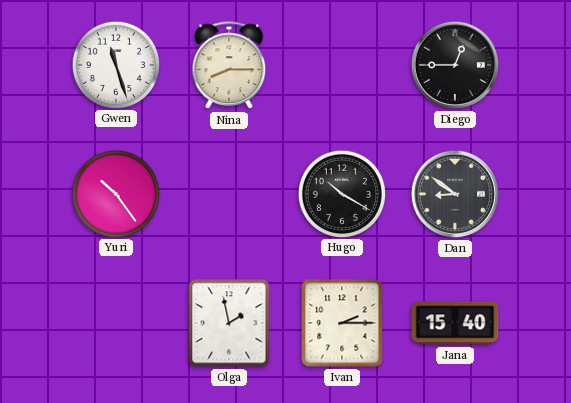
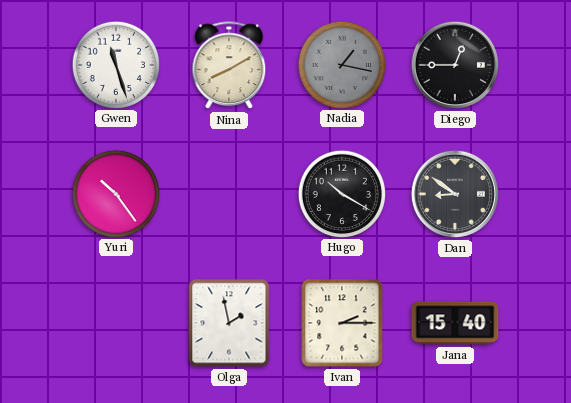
Nina: 8:15 -> 8:10 (229, 66)
Nadia: none -> 1:17 (341, 64)
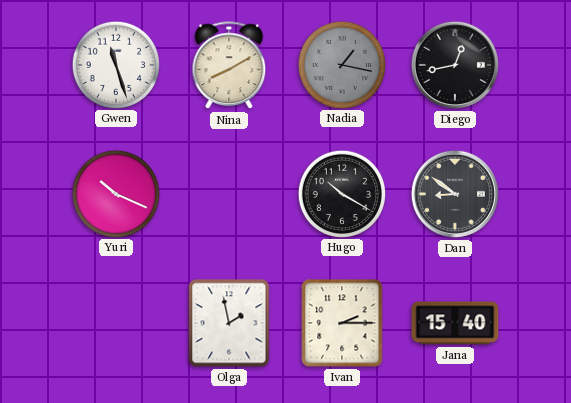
Diego: 12:45 -> 12:43 (455, 65)
Yuri: 10:24 -> 10:19 (115, 193)
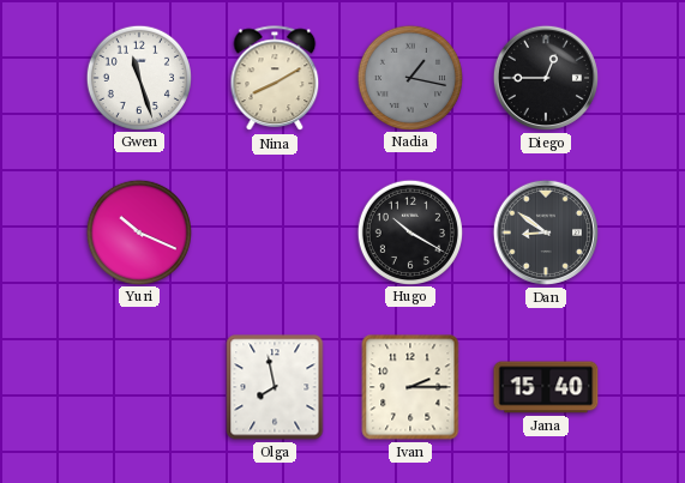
Diego: 12:43 -> 12:45 (546, 78)
Olga: 1:58 -> 7:58 (275, 387)
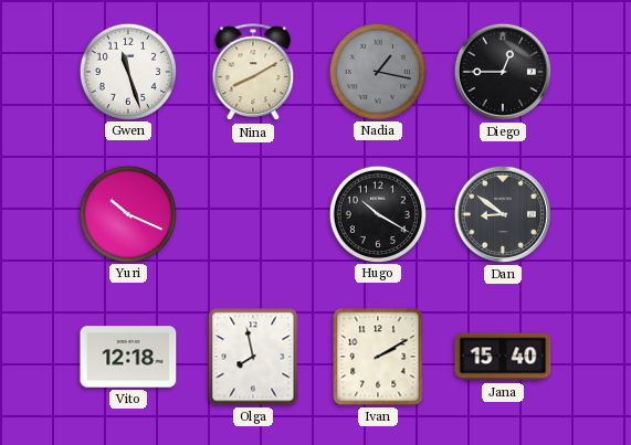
Vito: none -> 12:18 (128, 357)
Ivan: 2:15 -> 2:10 (378, 357)
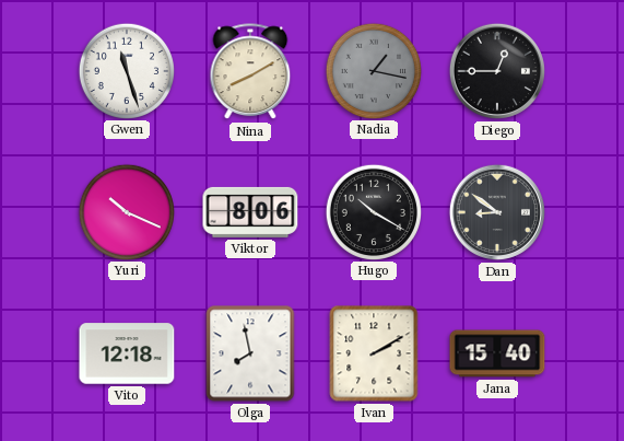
Viktor: none -> 8:06 (250, 212)
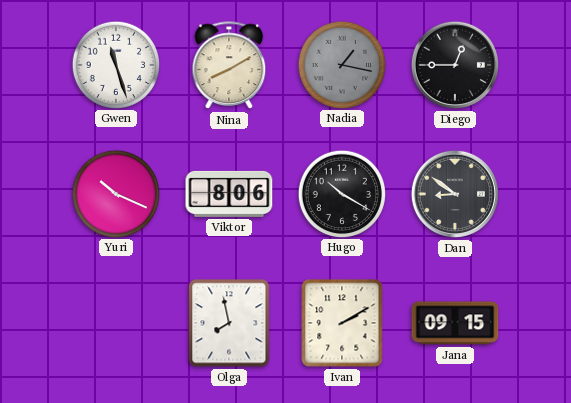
Vito: 12:18 -> none (127, 353)
Jana: 15:40 -> 09:15 (455, 323)
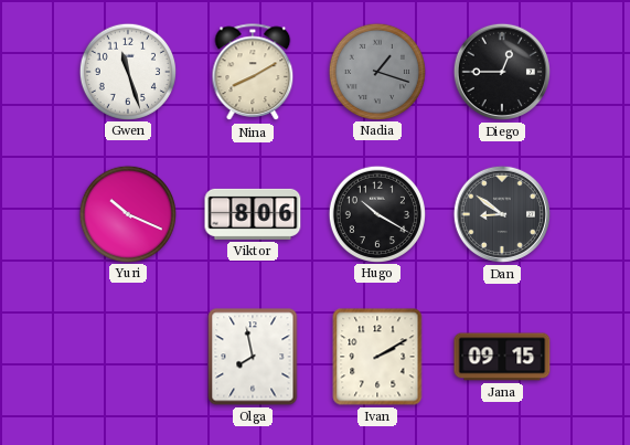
Nadia: 1:17 -> 1:18 (376, 71)
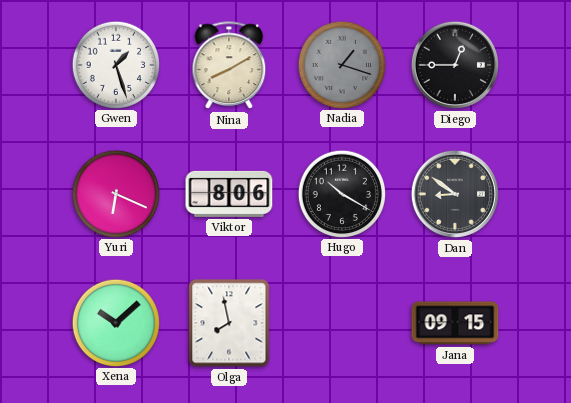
Gwen: 11:27 -> 1:27 (115, 64)
Yuri: 10:19 -> 6:19 (115, 193)
Xena: none -> 10:08 (115, 322)
Ivan: 2:10 -> none (377, 357)
